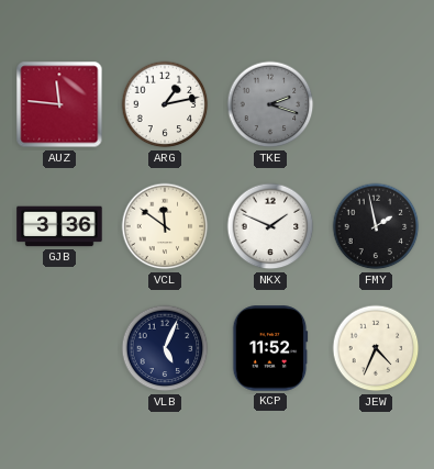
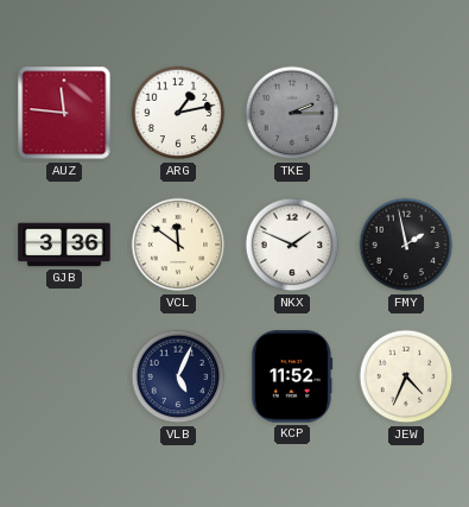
TKE: 2:18 -> 2:15 (292, 113)
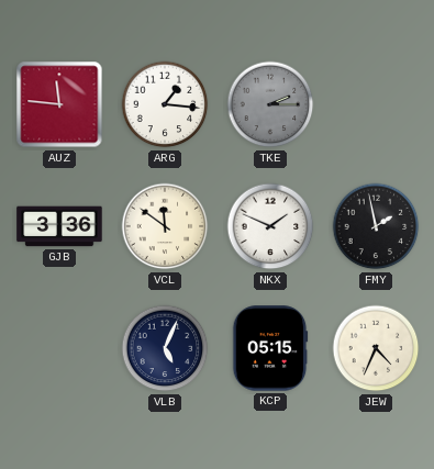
ARG: 1:13 -> 1:16 (165, 104)
KCP: 11:52 -> 05:15 (270, 348)
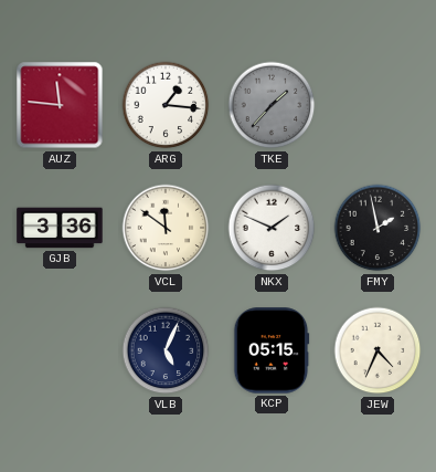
TKE: 2:15 -> 1:37 (272, 105)
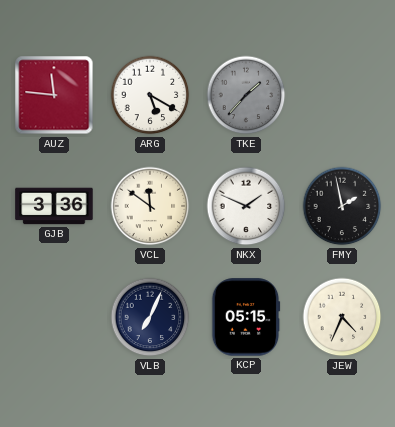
ARG: 1:16 -> 5:20 (150, 95)
VLB: 5:04 -> 7:04 (150, 317)
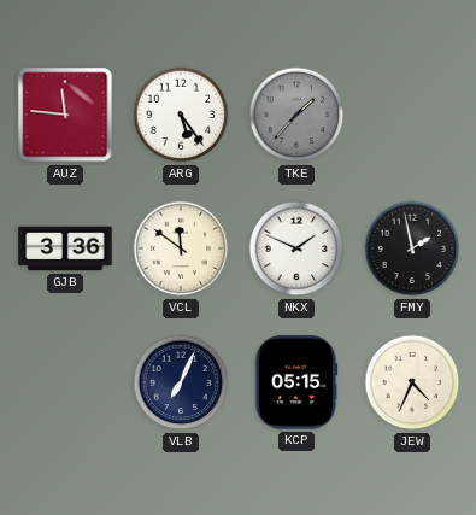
ARG: 5:20 -> 5:24 (181, 115)
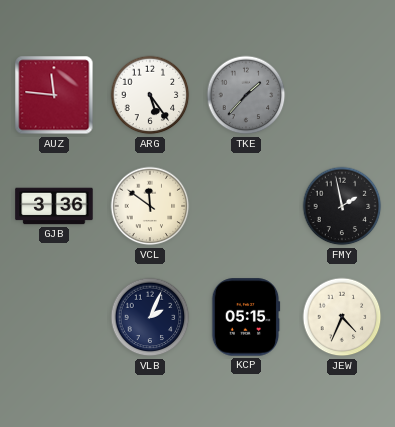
NKX: 1:49 -> none (296, 248)
VLB: 7:04 -> 2:04 (150, 317)
